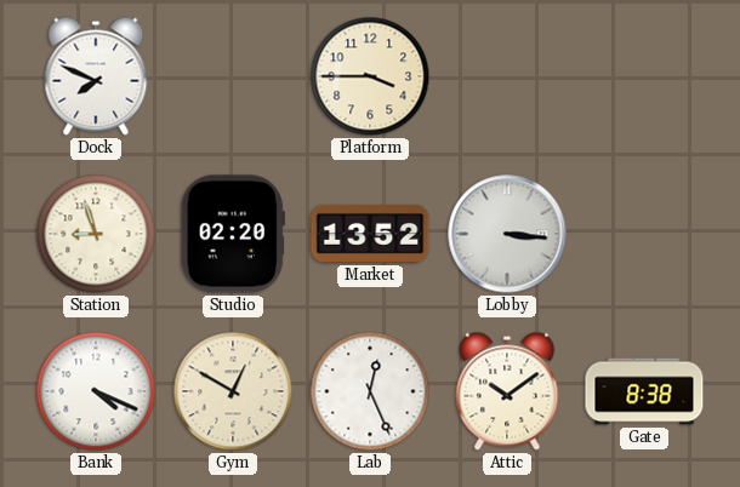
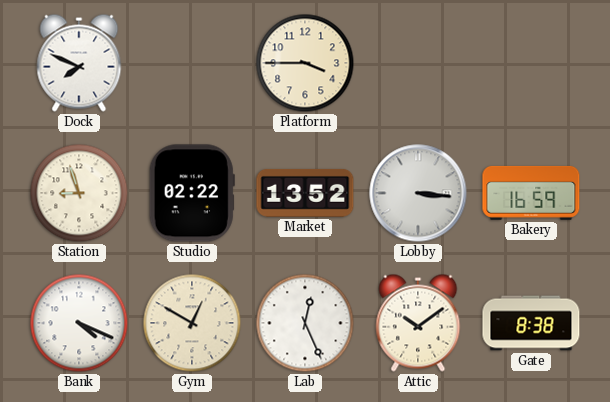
Studio: 02:20 -> 02:22 (192, 193)
Bakery: none -> 16:59 (531, 193)
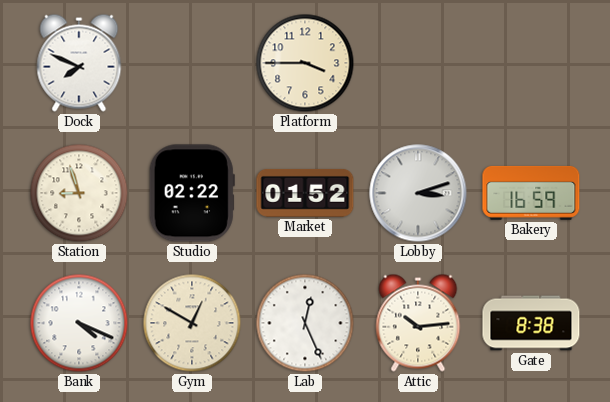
Market: 13:52 -> 01:52 (305, 193)
Lobby: 3:16 -> 3:12 (418, 193)
Attic: 10:09 -> 10:14 (418, 323)
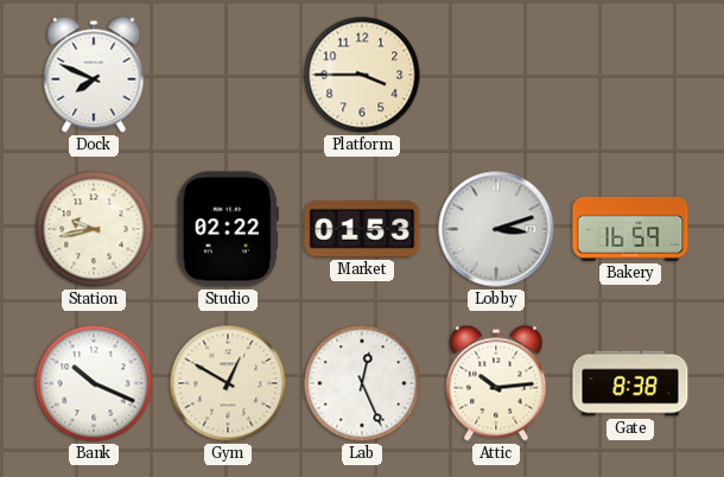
Station: 8:57 -> 9:43 (94, 229)
Market: 01:52 -> 01:53 (362, 229)
Bank: 4:19 -> 10:19 (94, 383)
